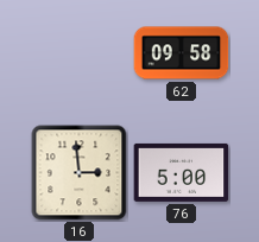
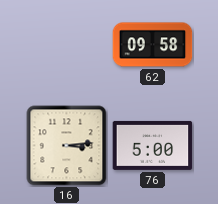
16: 2:59 -> 3:14 (67, 146)
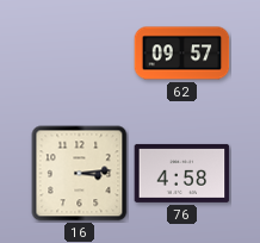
62: 09:58 -> 09:57 (182, 54)
76: 5:00 -> 4:58 (182, 173)
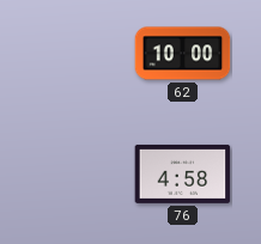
62: 09:57 -> 10:00 (183, 54)
16: 3:14 -> none (80, 174)
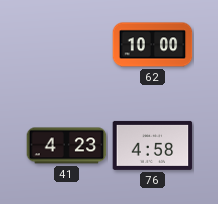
41: none -> 4:23 (67, 146)
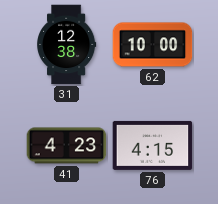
31: none -> 12:38 (67, 45)
76: 4:58 -> 4:15 (153, 145)
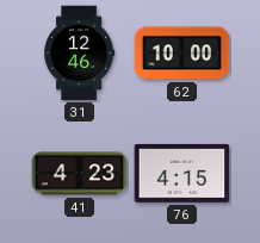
31: 12:38 -> 12:46 (80, 54)
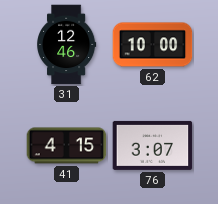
41: 4:23 -> 4:15 (67, 146)
76: 4:15 -> 3:07 (153, 145)
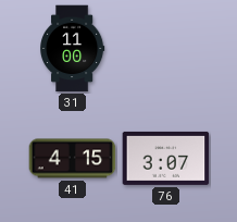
31: 12:46 -> 11:00 (73, 49)
62: 10:00 -> none (153, 45)
